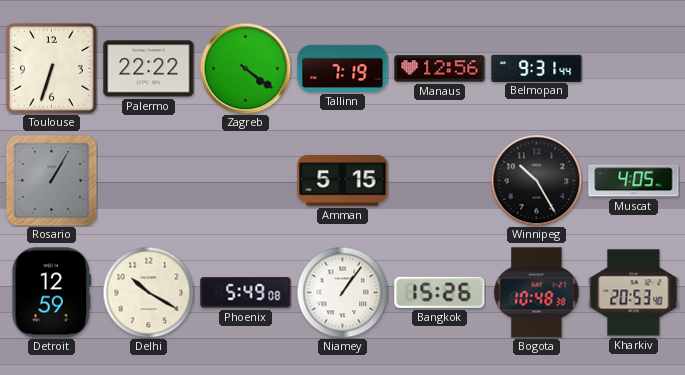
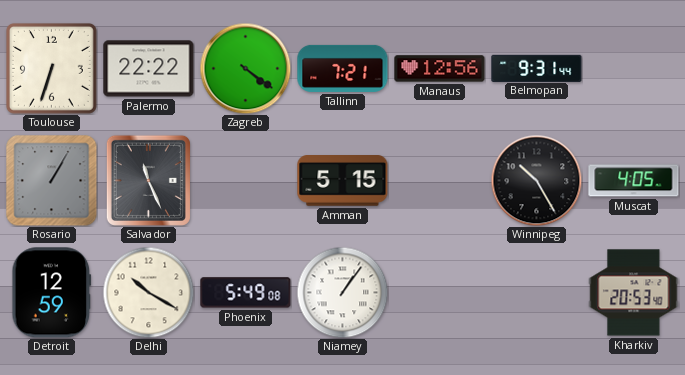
Tallinn: 7:19 -> 7:21 (343, 68)
Salvador: none -> 11:26 (148, 180)
Bangkok: 15:26 -> none (440, 292)
Bogota: 10:48 -> none (537, 293)
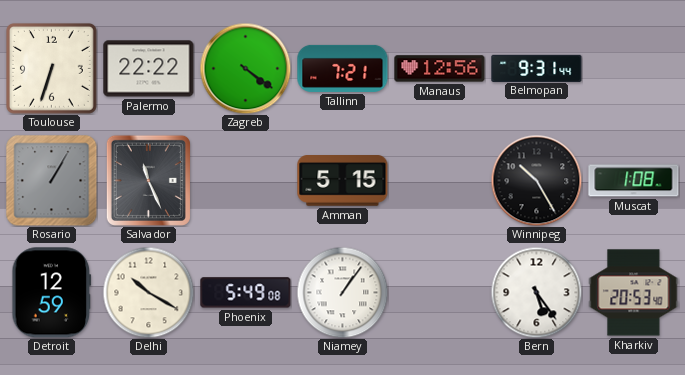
Muscat: 4:05 -> 1:08 (634, 181)
Bern: none -> 5:24 (536, 292)
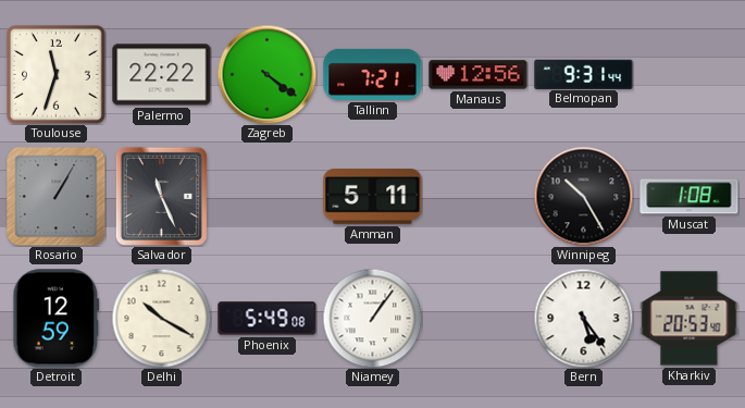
Toulouse: 6:33 -> 11:33 (55, 74)
Amman: 5:15 -> 5:11 (373, 197)
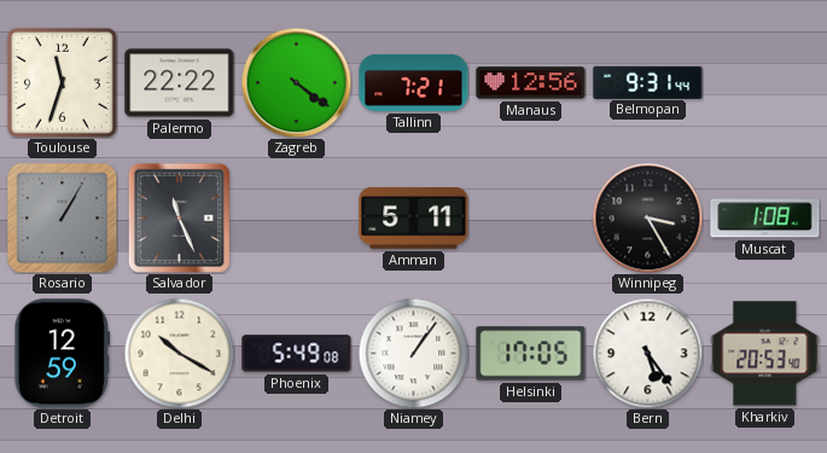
Winnipeg: 10:25 -> 3:25 (647, 217)
Helsinki: none -> 17:05 (531, 354)
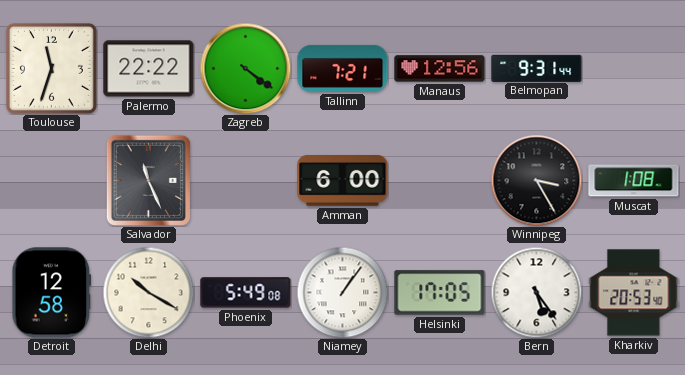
Rosario: 1:05 -> none (63, 219)
Amman: 5:11 -> 6:00 (343, 181)
Detroit: 12:59 -> 12:58 (52, 293)
